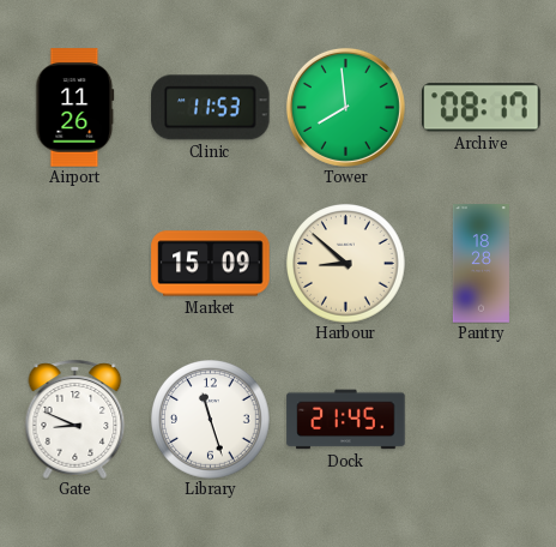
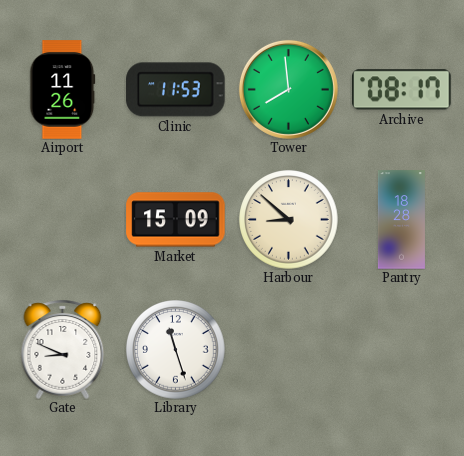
Dock: 21:45 -> none (346, 420)
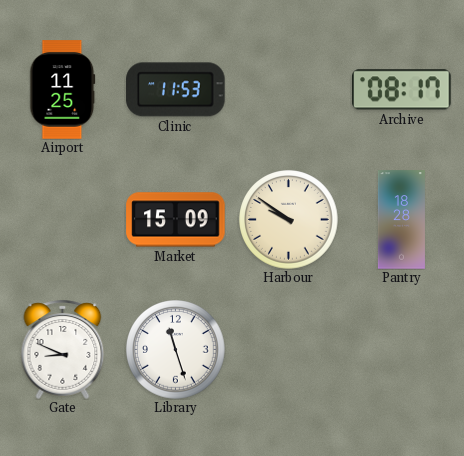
Airport: 11:26 -> 11:25 (63, 90)
Tower: 7:59 -> none (288, 89)
Harbour: 8:52 -> 9:51 (289, 220)
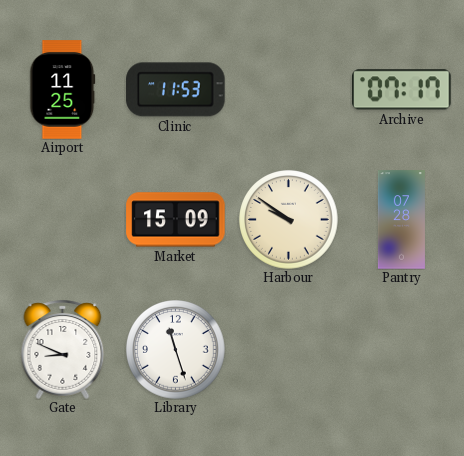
Archive: 08:17 -> 07:17 (402, 90)
Pantry: 18:28 -> 07:28 (401, 220)
